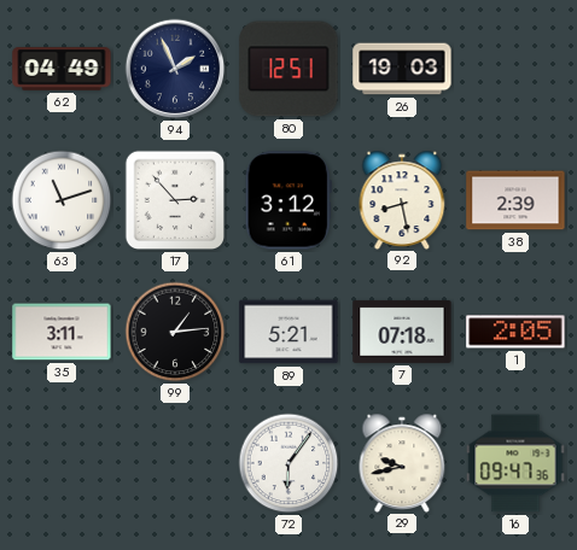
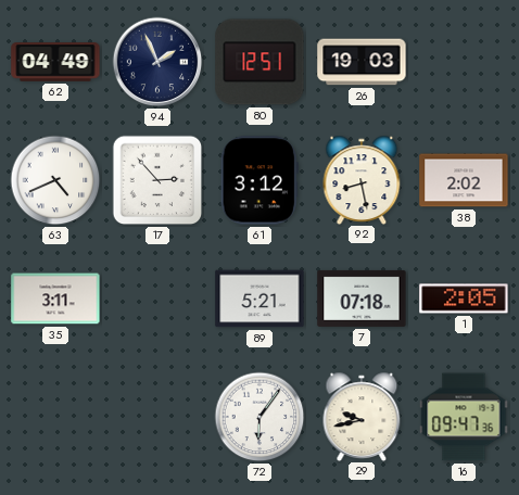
63: 11:12 -> 4:41 (55, 180)
38: 2:39 -> 2:02 (464, 180)
99: 1:14 -> none (175, 332)
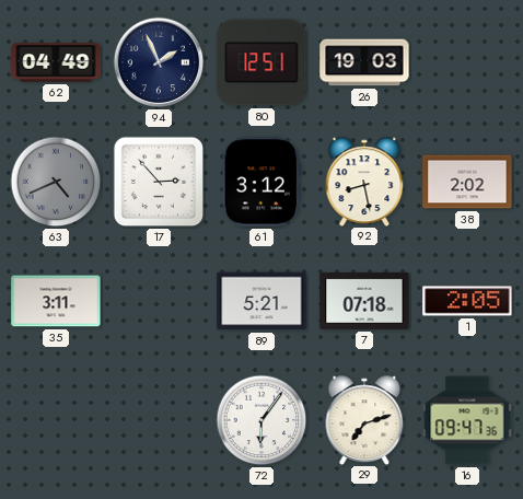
63 dial: white -> grey (56, 182)
29: 9:43 -> 7:12 (364, 419)
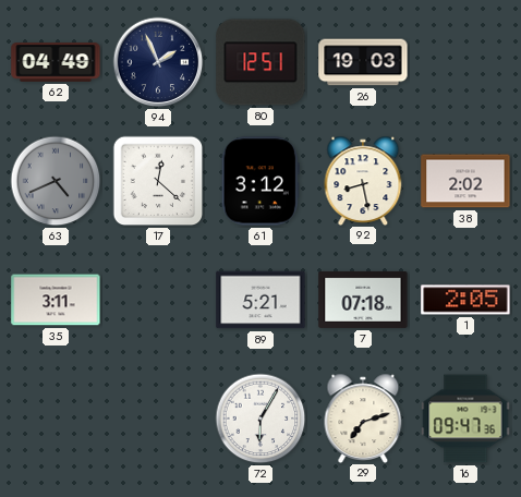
17: 2:53 -> 12:22 (158, 181)
72: 6:06 -> 6:05 (260, 419)
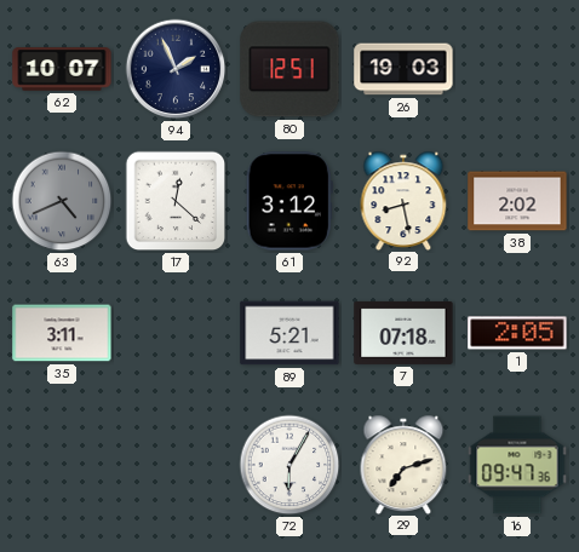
62: 04:49 -> 10:07 (62, 69)
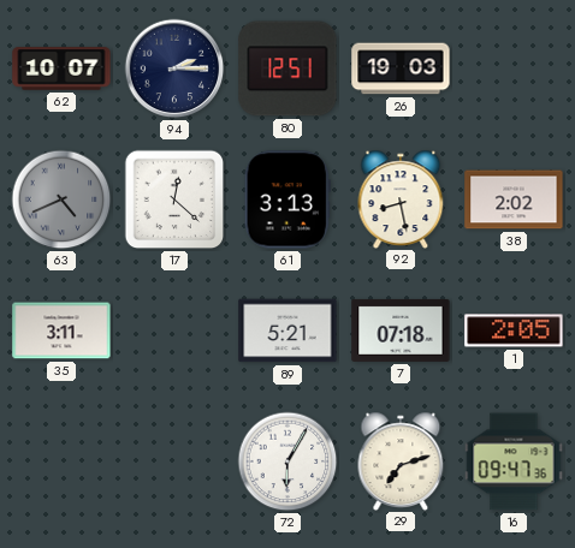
94: 1:56 -> 2:15 (174, 68)
61: 3:12 -> 3:13 (287, 199)
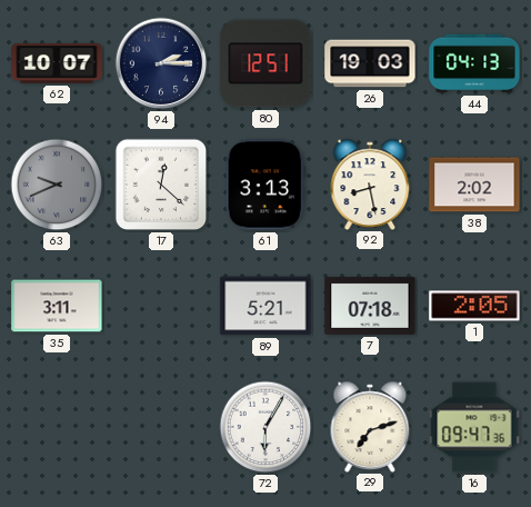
44: none -> 04:13 (474, 63)
63: 4:41 -> 9:41 (57, 185)
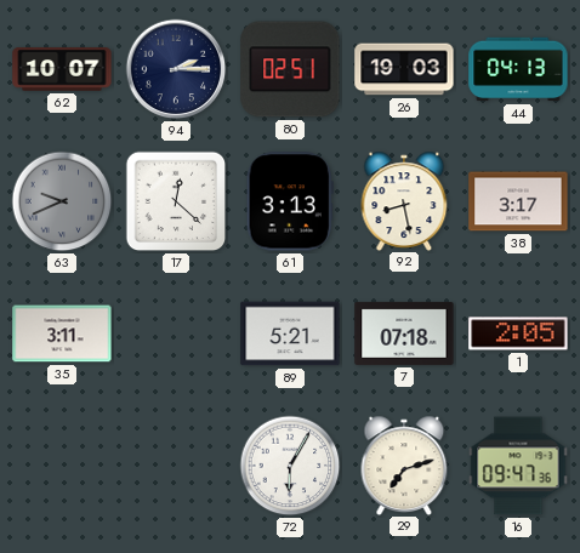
80: 12:51 -> 02:51 (290, 69)
38: 2:02 -> 3:17 (518, 201)
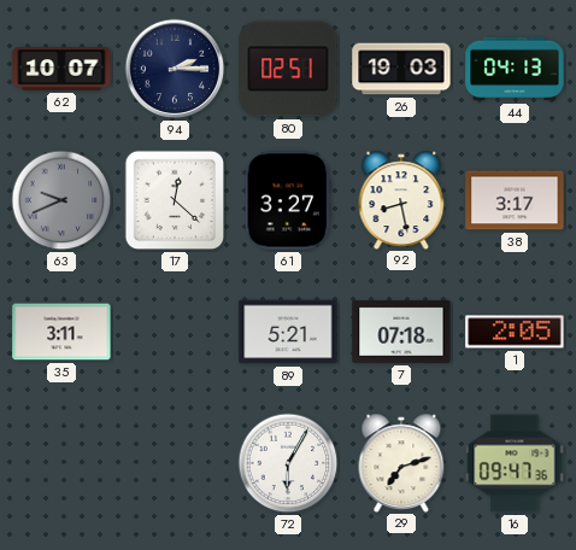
61: 3:13 -> 3:27 (288, 200)
